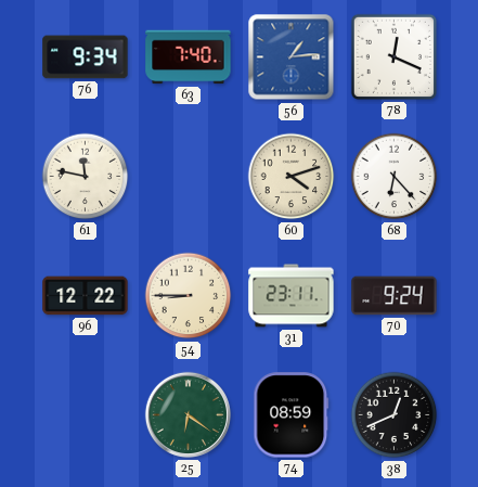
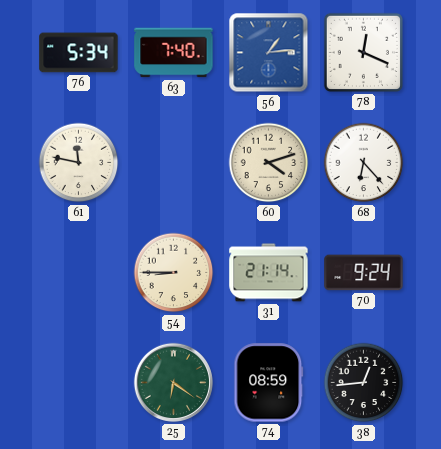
76: 9:34 -> 5:34 (79, 53)
96: 12:22 -> none (86, 296)
31: 23:11 -> 21:14 (269, 273)
38: 12:41 -> 12:44 (364, 383)
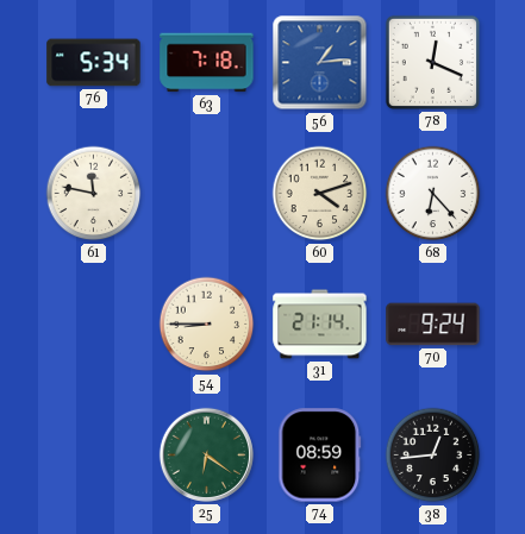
63: 7:40 -> 7:18 (207, 63)
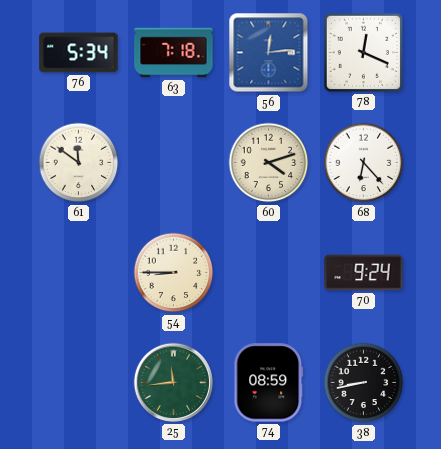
56: 1:14 -> 12:14 (269, 53)
61: 11:47 -> 11:51 (79, 163)
31: 21:14 -> none (320, 325)
25: 6:21 -> 11:44 (173, 382)
38: 12:44 -> 8:43 (364, 383)
